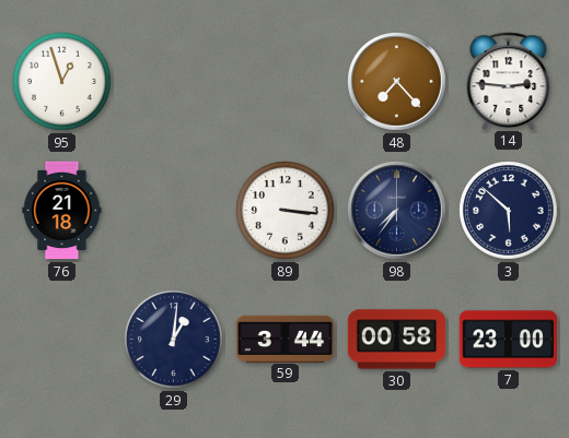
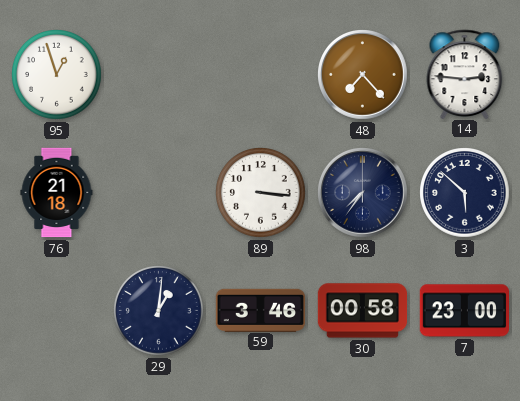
59: 3:44 -> 3:46 (261, 310)
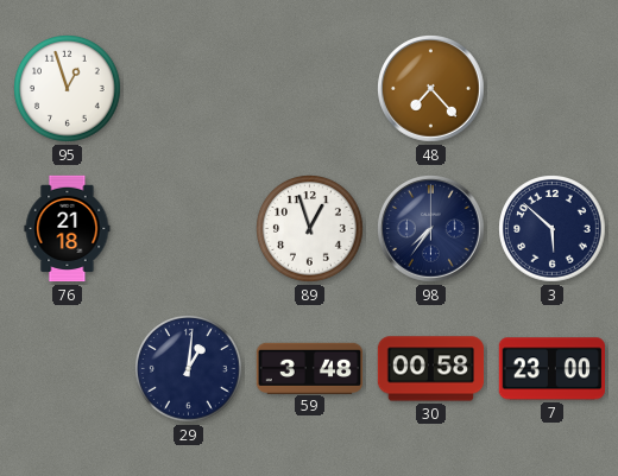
14: 2:46 -> none (465, 74)
89: 3:16 -> 12:57 (310, 229)
59: 3:46 -> 3:48 (310, 368)
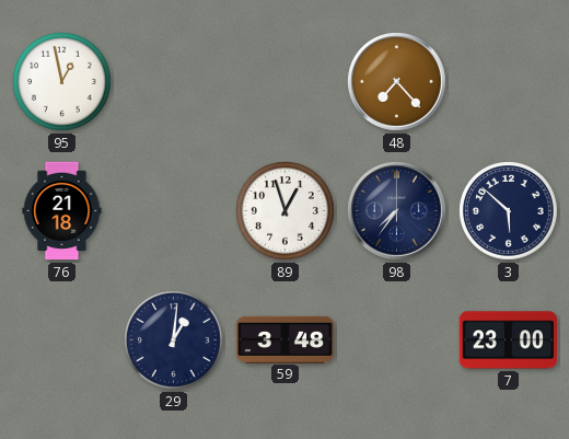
95: 12:57 -> 12:58 (62, 82)
30: 00:58 -> none (431, 369)
